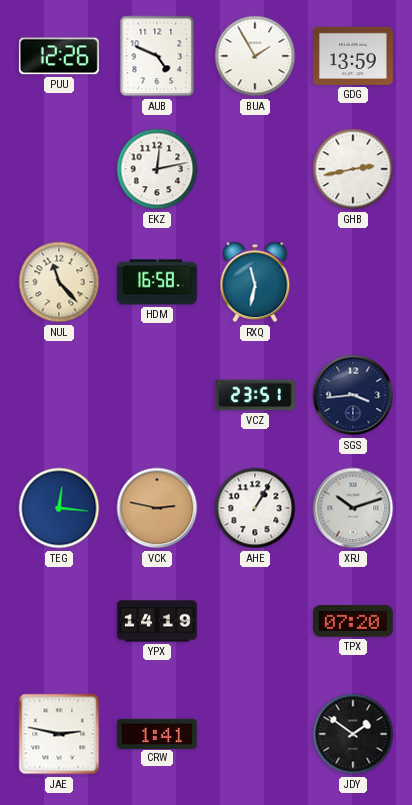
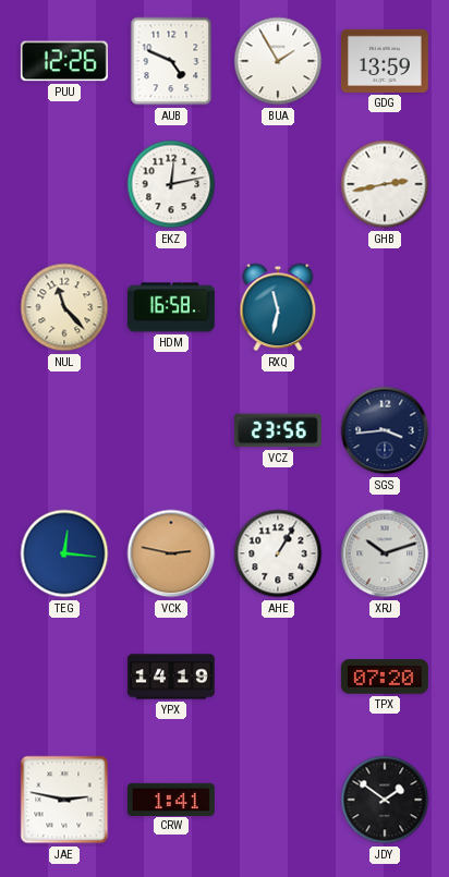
VCZ: 23:51 -> 23:56 (278, 430)
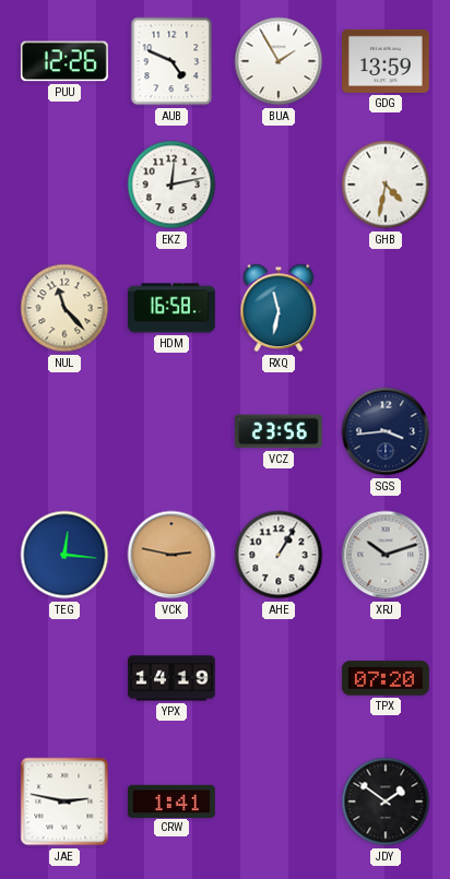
GHB: 2:43 -> 4:32 (386, 185)
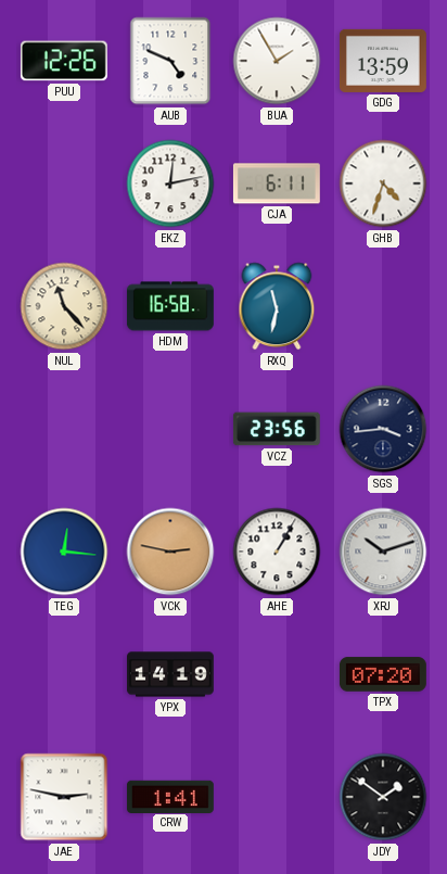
CJA: none -> 6:11 (277, 183)
GHB: 4:32 -> 4:33 (383, 183)
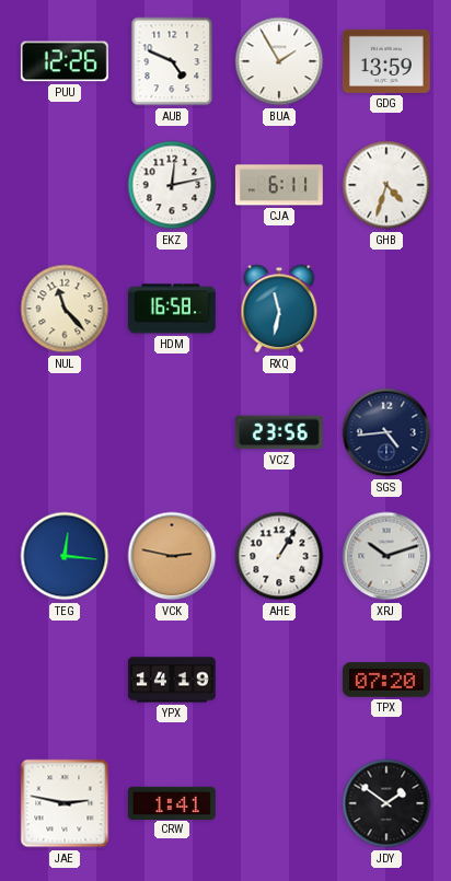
SGS: 3:44 -> 4:44 (386, 432)
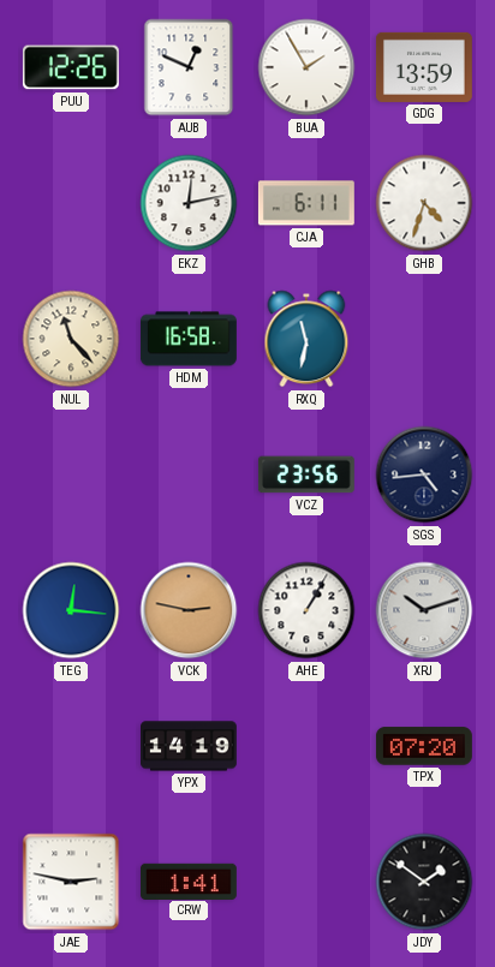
AUB: 4:49 -> 12:49 (189, 67)
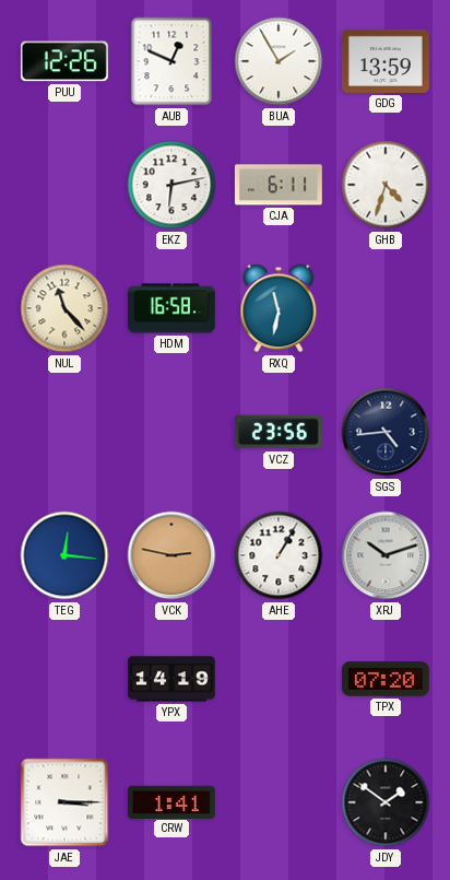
EKZ: 12:13 -> 6:13 (171, 185)
JAE: 2:47 -> 3:15 (64, 802)
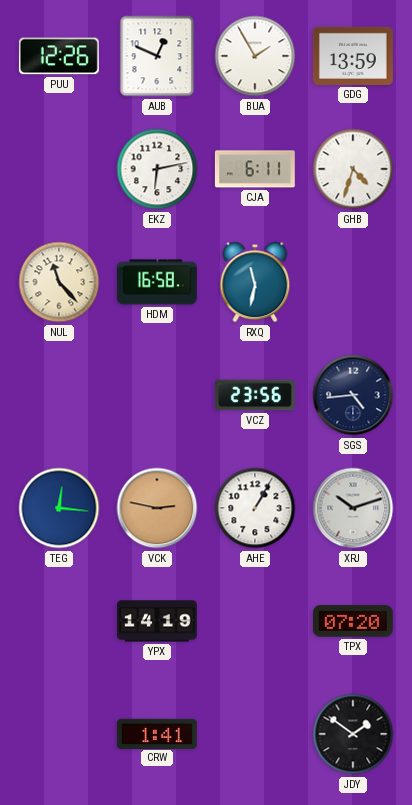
JAE: 3:15 -> none (64, 802)
